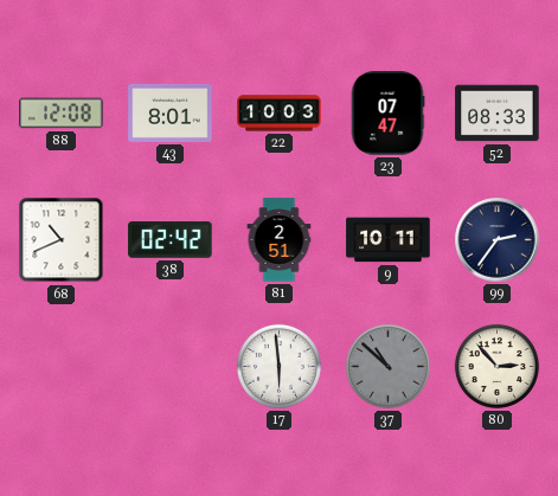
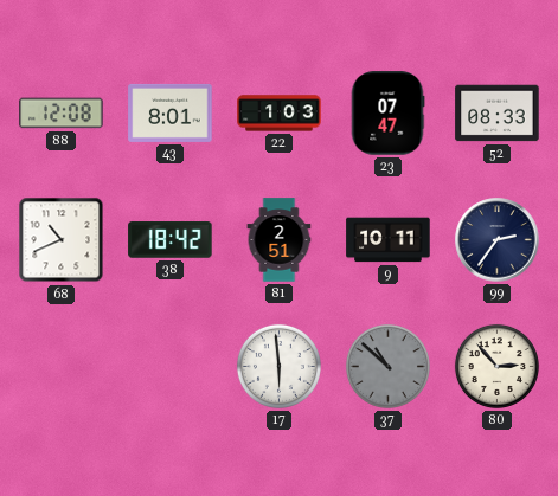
22: 10:03 -> 1:03 (280, 114)
38: 02:42 -> 18:42 (171, 240)
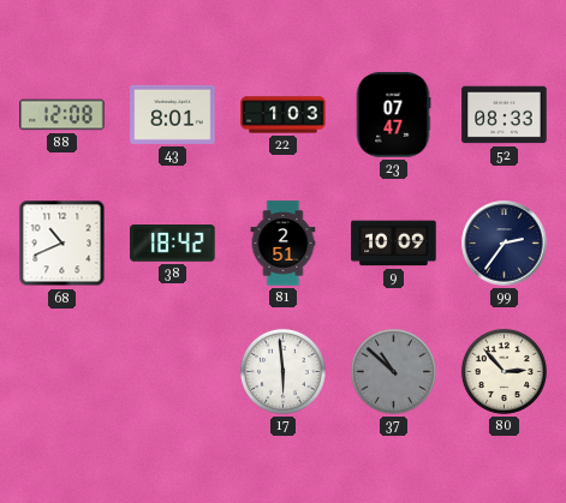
9: 10:11 -> 10:09 (394, 244)
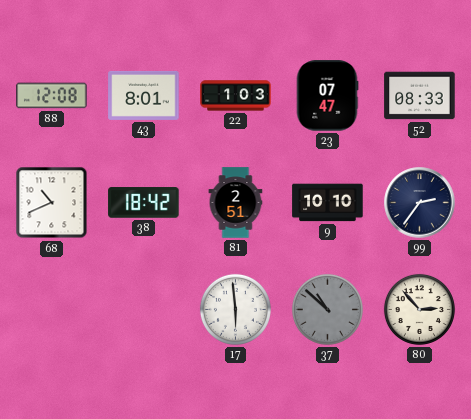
9: 10:09 -> 10:10 (328, 203)
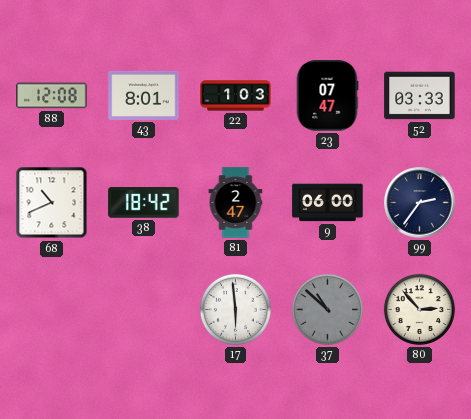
52: 08:33 -> 03:33 (420, 96)
81: 2:51 -> 2:47 (236, 203)
9: 10:10 -> 06:00 (328, 203)
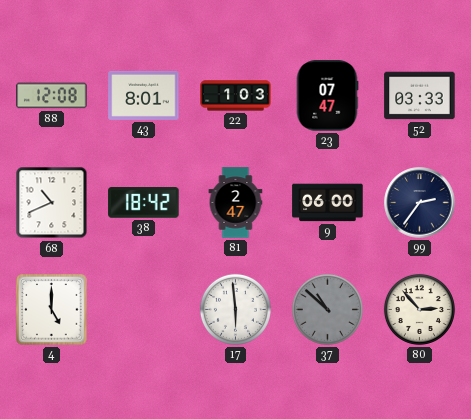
4: none -> 5:00 (52, 310)
